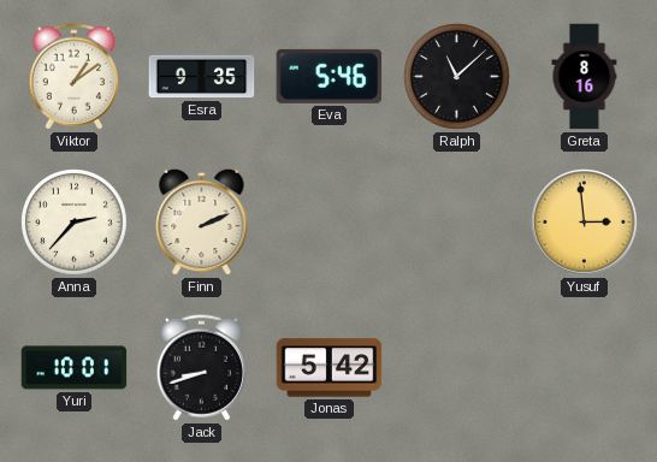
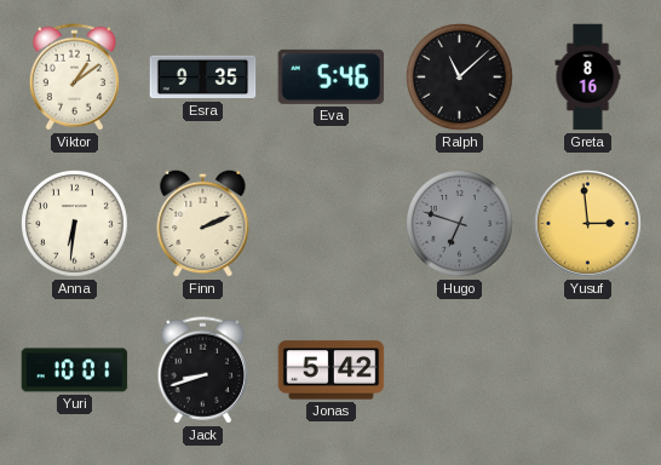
Anna: 2:37 -> 6:31 (75, 224)
Hugo: none -> 6:48 (460, 224)
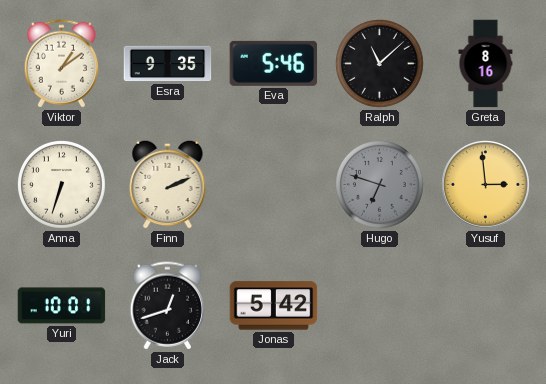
Anna: 6:31 -> 6:33 (62, 185)
Jack: 8:42 -> 12:42 (167, 306)
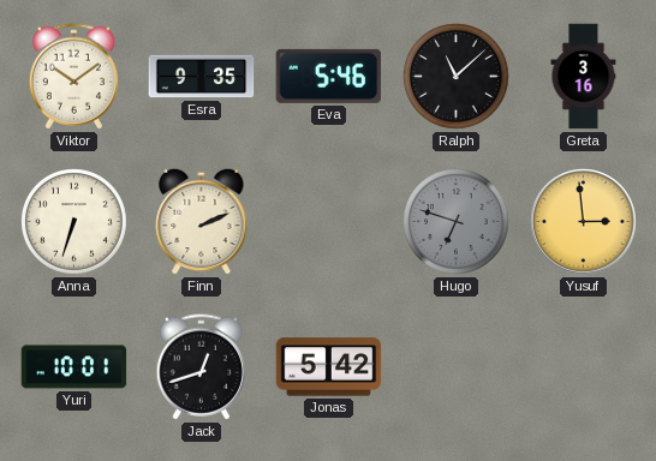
Viktor: 1:09 -> 10:09 (73, 77)
Greta: 8:16 -> 3:16 (584, 77)
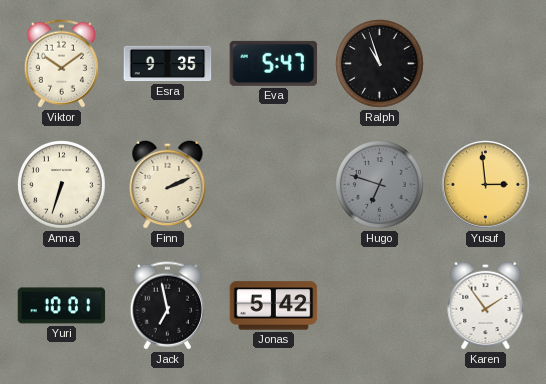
Eva: 5:46 -> 5:47 (274, 63)
Ralph: 11:08 -> 10:57 (380, 64)
Greta: 3:16 -> none (584, 77)
Jack: 12:42 -> 6:58 (167, 306)
Karen: none -> 1:54 (486, 305)
